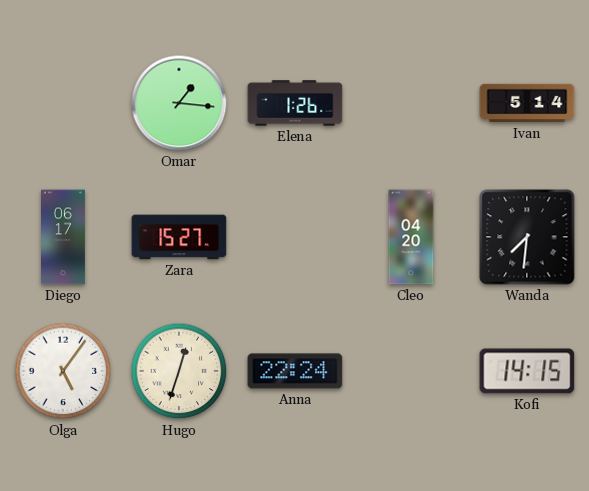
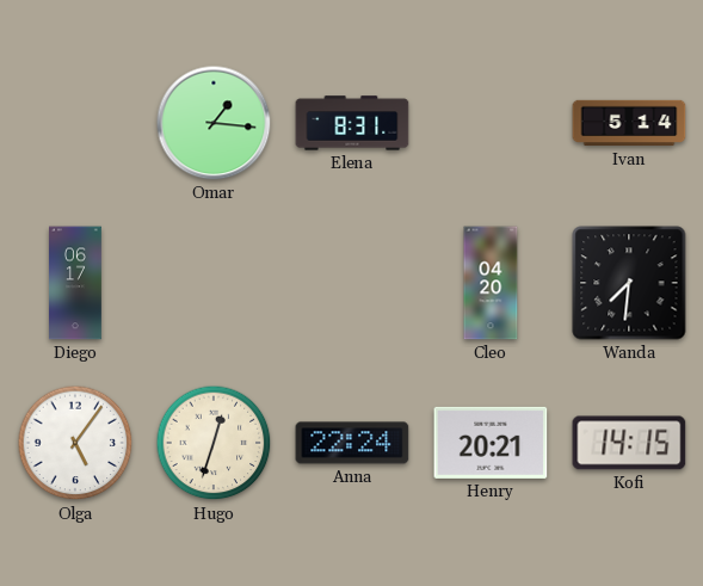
Elena: 1:26 -> 8:31 (352, 123)
Zara: 15:27 -> none (179, 237)
Henry: none -> 20:21 (491, 443)
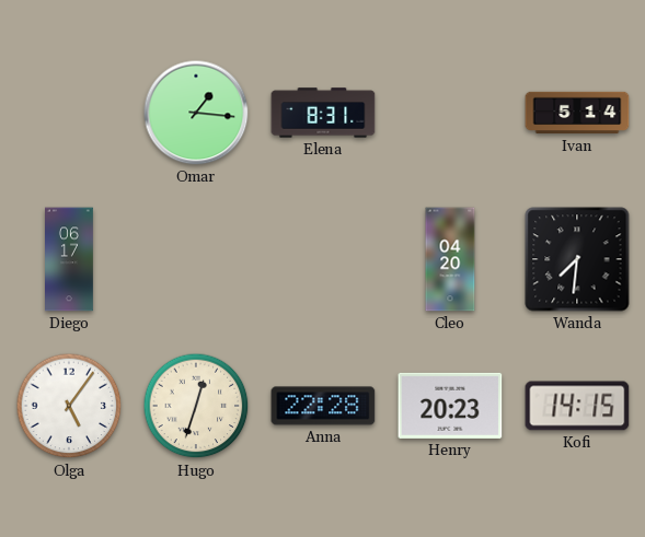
Anna: 22:24 -> 22:28 (323, 406)
Henry: 20:21 -> 20:23 (450, 406)
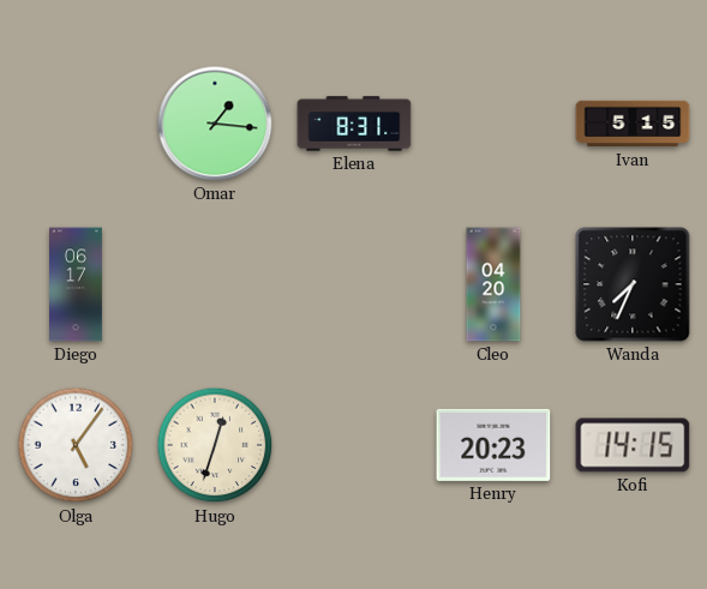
Ivan: 5:14 -> 5:15 (633, 124)
Wanda: 7:31 -> 7:34 (633, 284)
Anna: 22:28 -> none (323, 406)
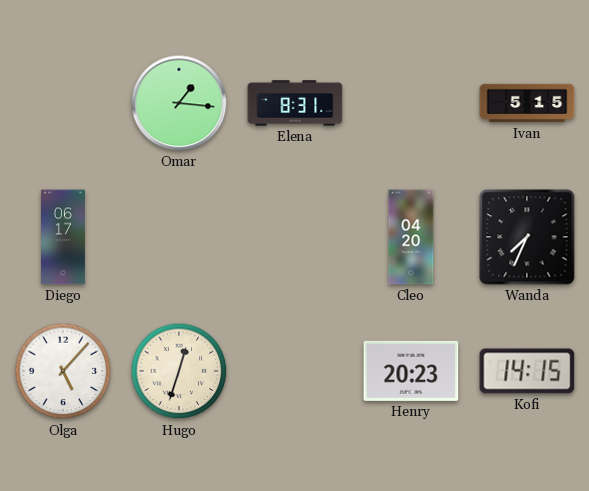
Olga: 5:06 -> 5:07 (63, 371)
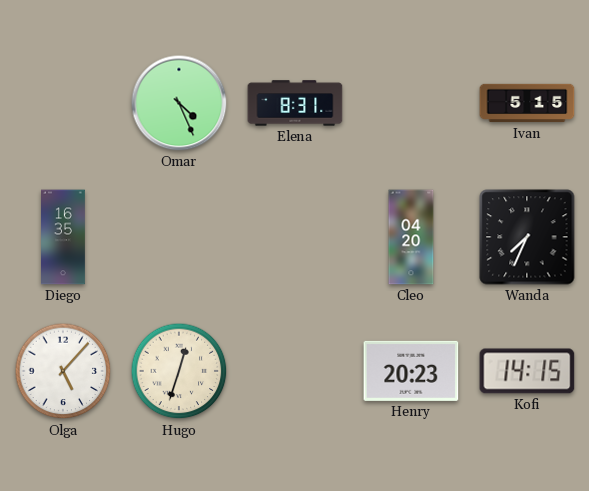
Omar: 1:16 -> 4:26 (179, 103)
Diego: 06:17 -> 16:35 (64, 237)
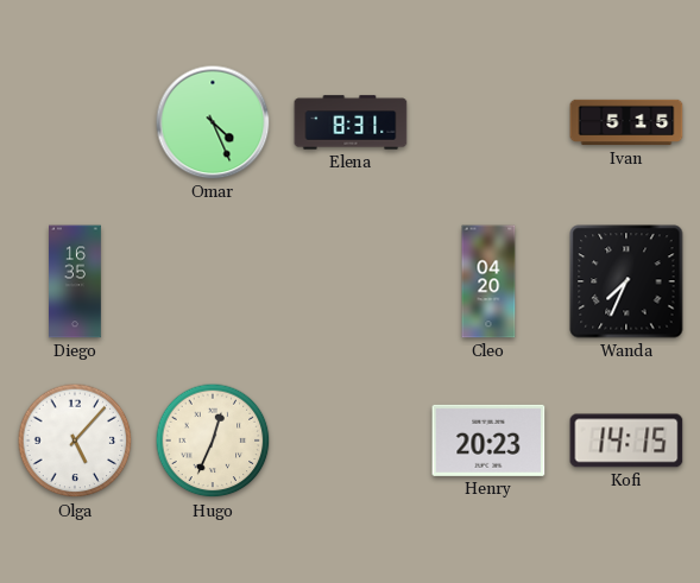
Hugo: 12:33 -> 12:34 (213, 441)
